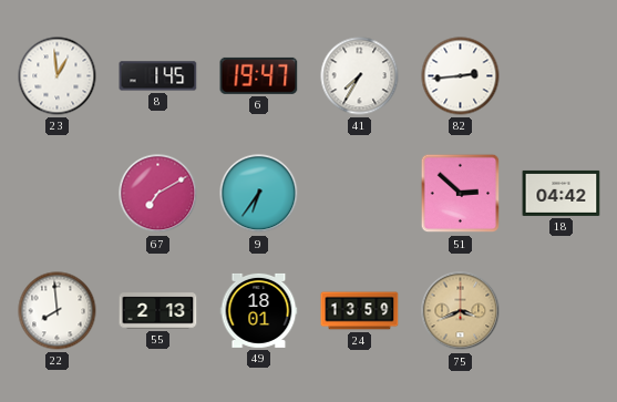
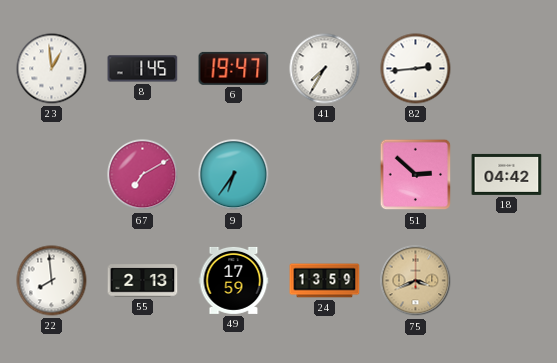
49: 18:01 -> 17:59 (234, 280)
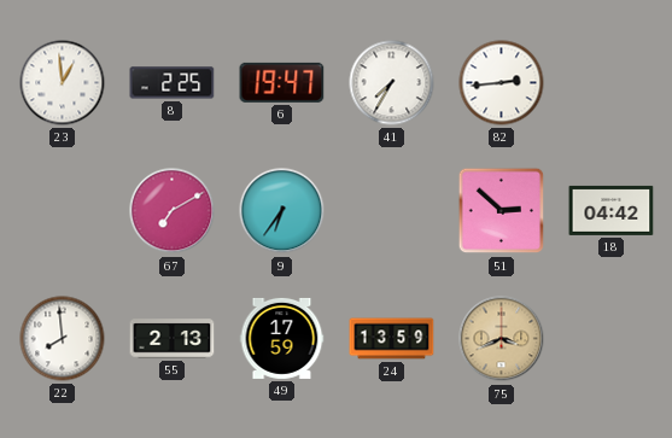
8: 1:45 -> 2:25 (173, 83)
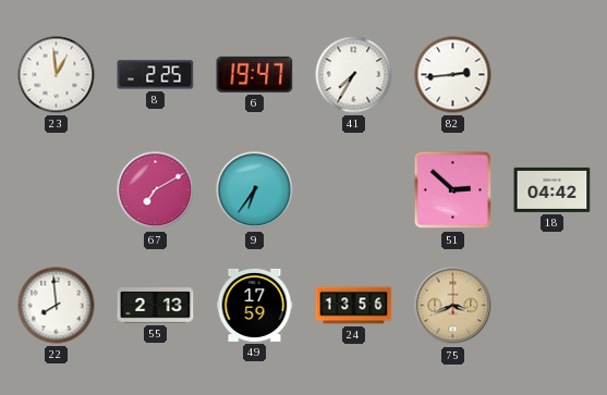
24: 13:59 -> 13:56 (354, 306)
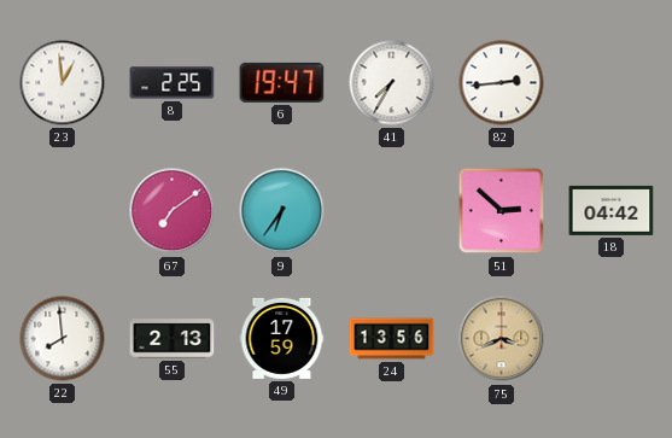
67: 7:10 -> 7:09 (173, 211)
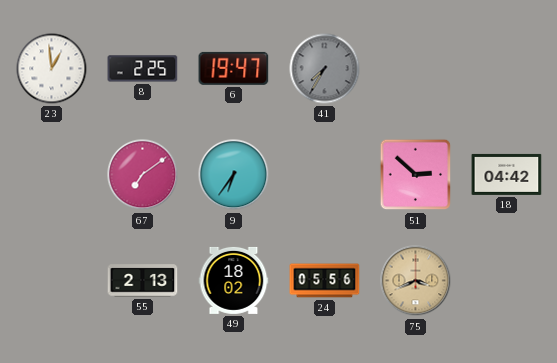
41 dial: white -> grey (325, 69)
82: 2:44 -> none (502, 83)
22: 7:59 -> none (63, 339)
49: 17:59 -> 18:02 (234, 280)
24: 13:56 -> 05:56 (325, 281)
